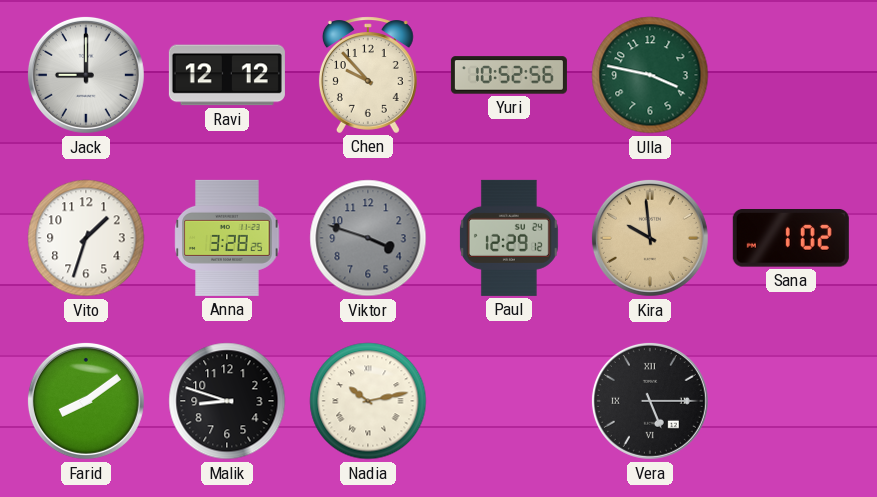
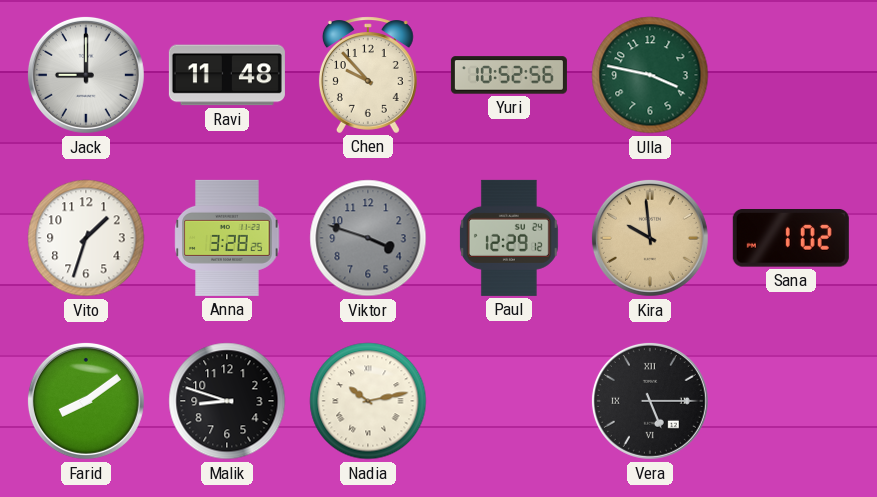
Ravi: 12:12 -> 11:48 (227, 75)
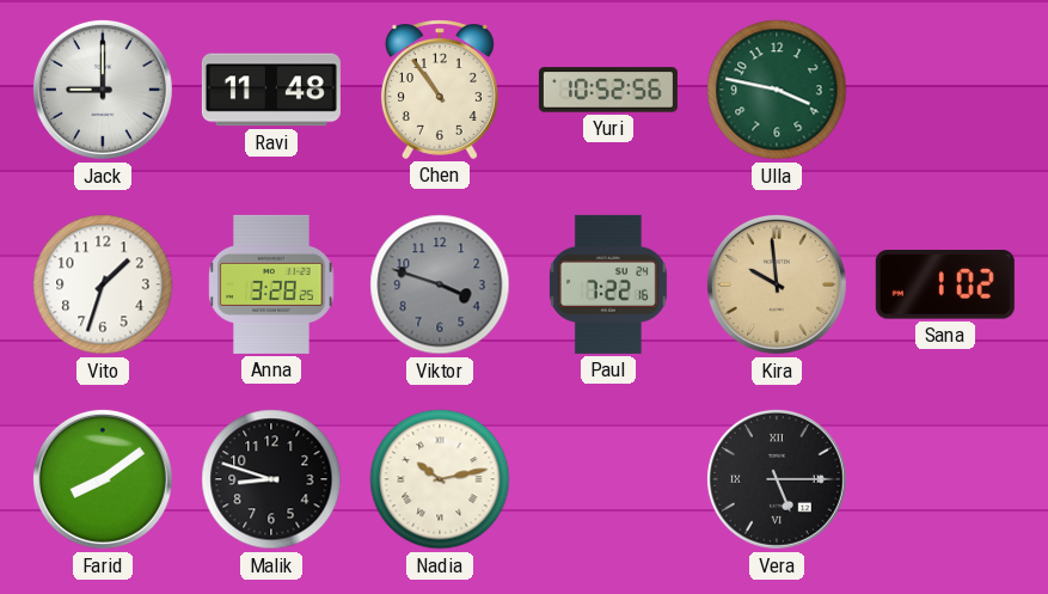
Chen: 9:53 -> 10:54 (440, 90)
Paul: 12:29 -> 7:22 (608, 284)
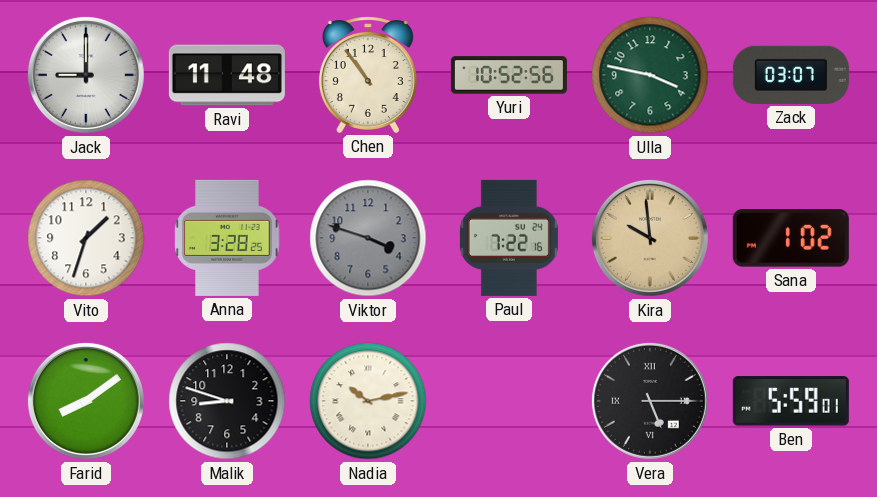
Zack: none -> 03:07 (791, 75)
Ben: none -> 5:59 (791, 401)
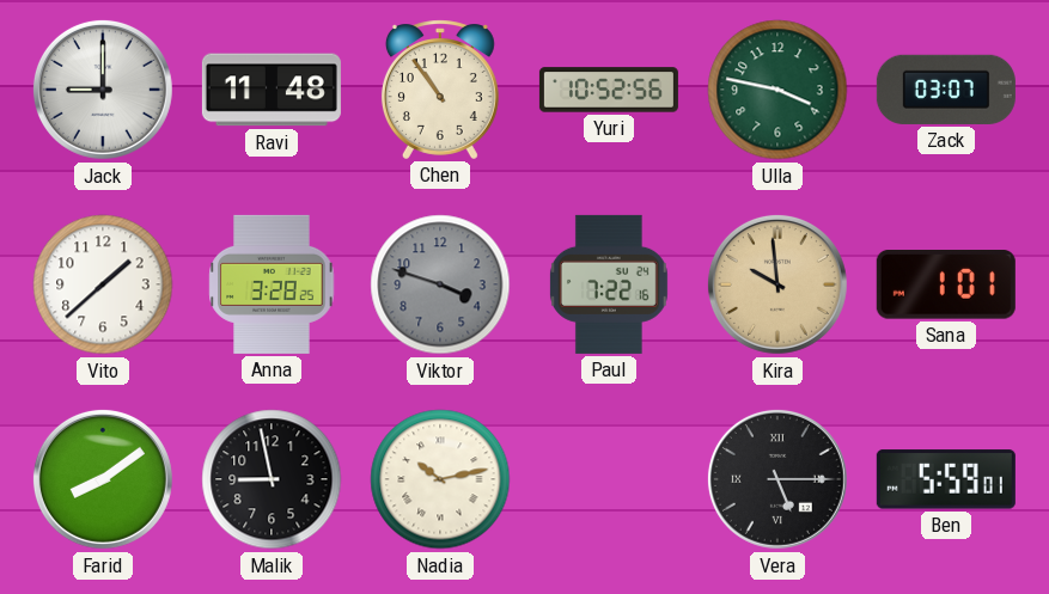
Vito: 1:33 -> 1:38 (103, 284)
Sana: 1:02 -> 1:01 (946, 286)
Malik: 8:48 -> 8:58 (272, 479)
